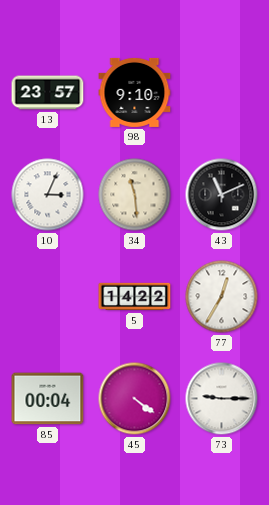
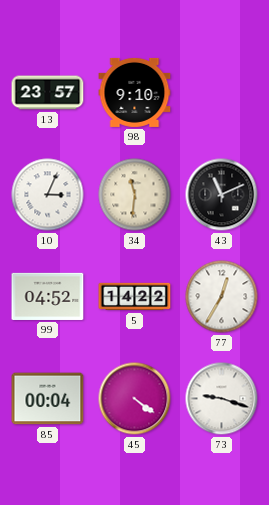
34: 11:29 -> 11:31 (135, 195)
99: none -> 04:52 (48, 296)
73: 9:15 -> 9:18 (222, 399)
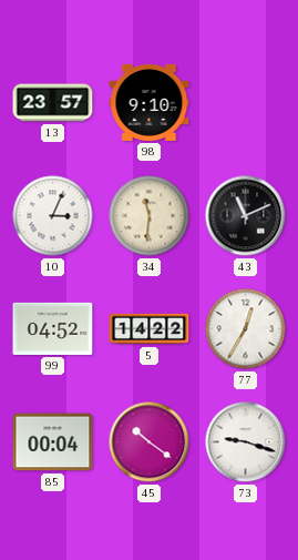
45: 4:21 -> 10:21 (150, 442)
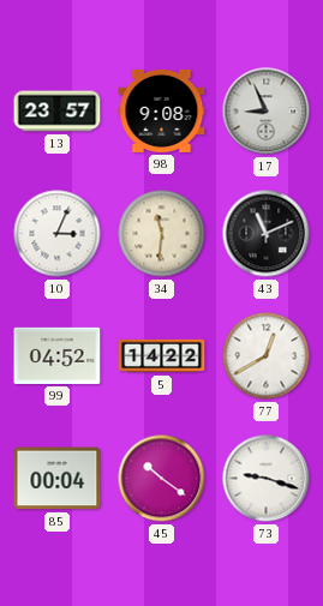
98: 9:10 -> 9:08 (162, 110)
17: none -> 8:56 (267, 112)
77: 12:35 -> 12:40 (267, 356)
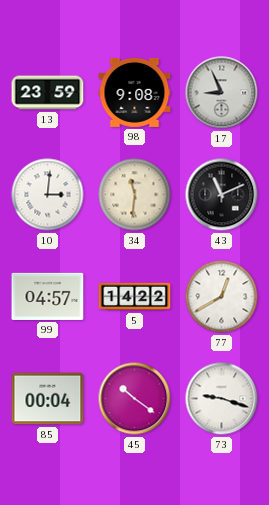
13: 23:57 -> 23:59 (48, 93)
10: 3:04 -> 3:01 (48, 195)
99: 04:52 -> 04:57 (48, 296)
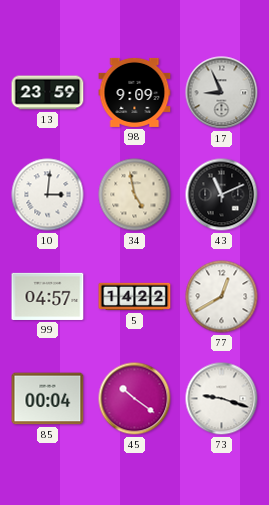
98: 9:08 -> 9:09 (135, 92)
34: 11:31 -> 4:58 (135, 195)
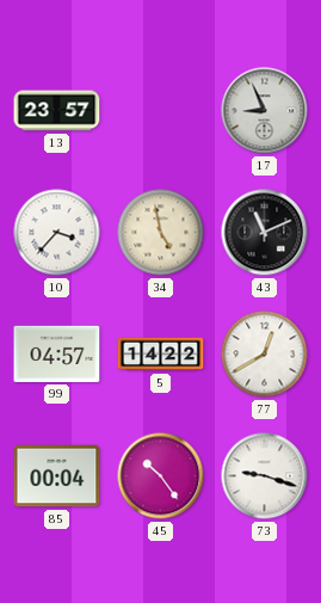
13: 23:59 -> 23:57 (57, 111)
98: 9:09 -> none (135, 92)
10: 3:01 -> 3:37 (57, 233)
45: 10:21 -> 10:24 (161, 476)
